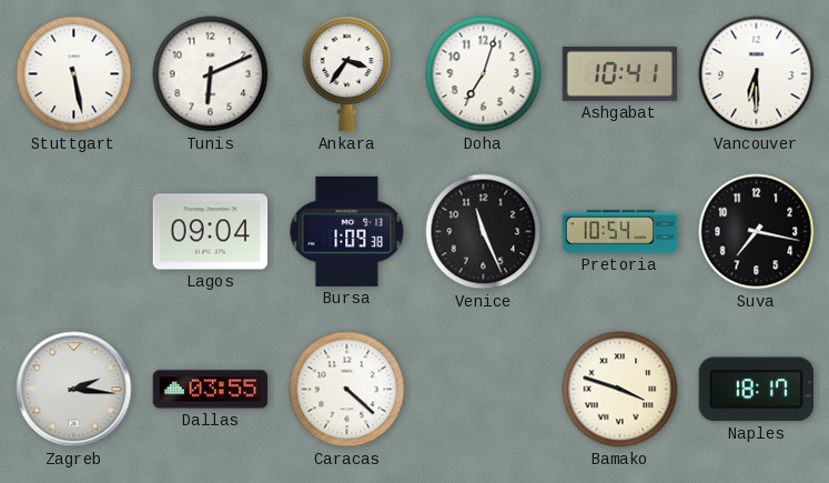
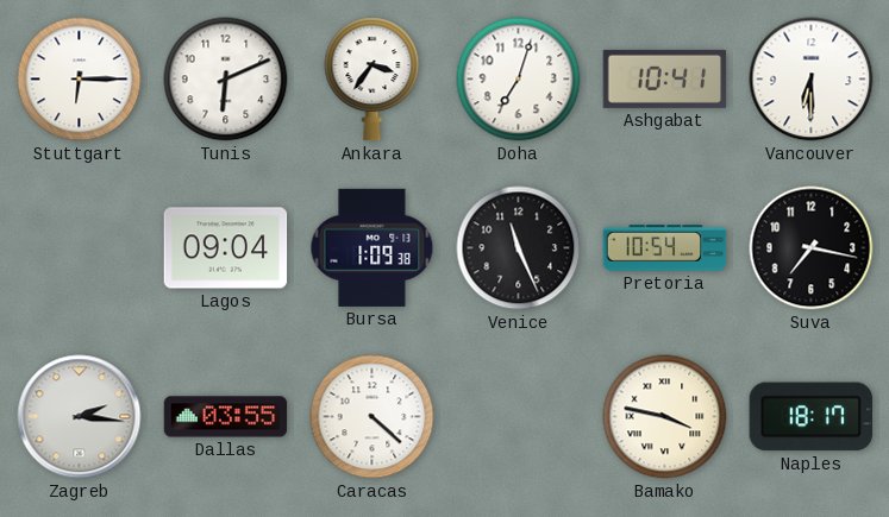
Stuttgart: 5:28 -> 6:15 (80, 80)
Bamako: 3:48 -> 3:47 (665, 417)
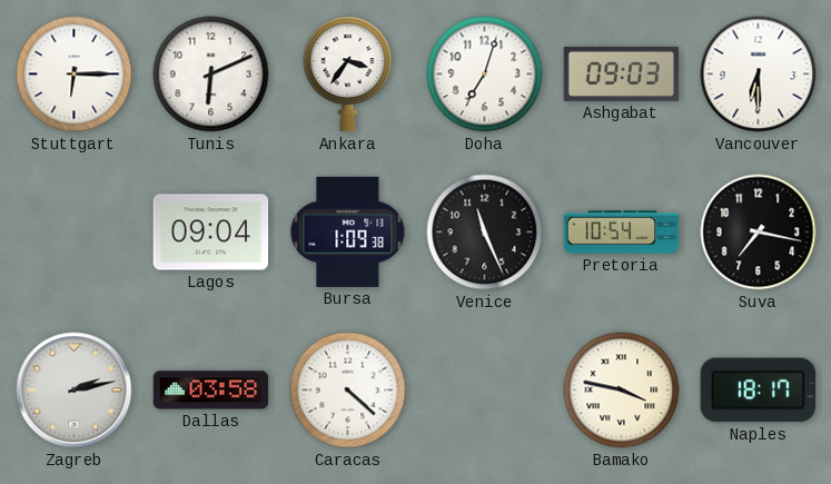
Ashgabat: 10:41 -> 09:03 (622, 73)
Zagreb: 2:16 -> 2:13 (75, 391)
Dallas: 03:55 -> 03:58 (211, 391)
